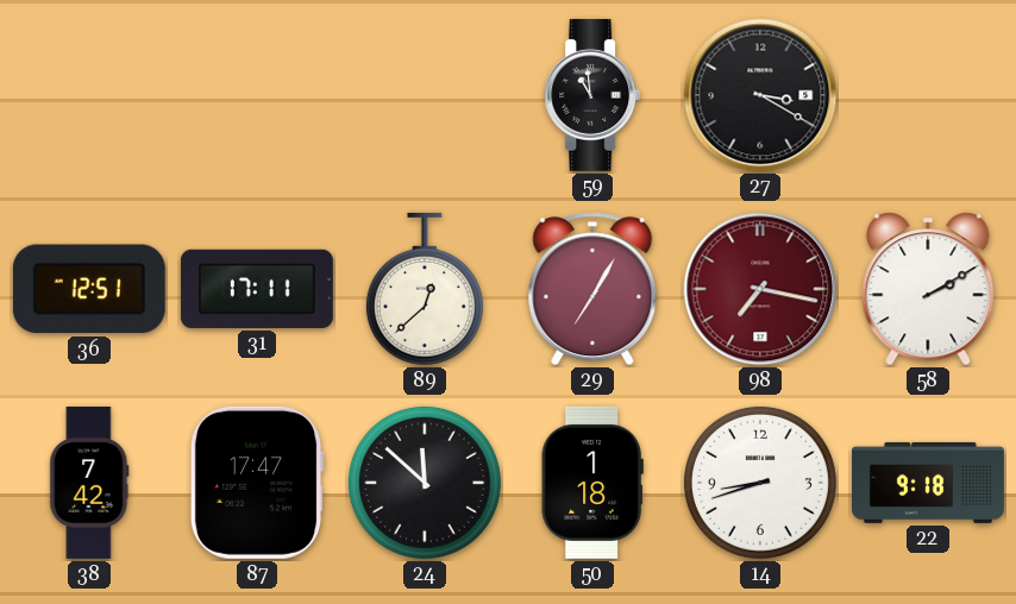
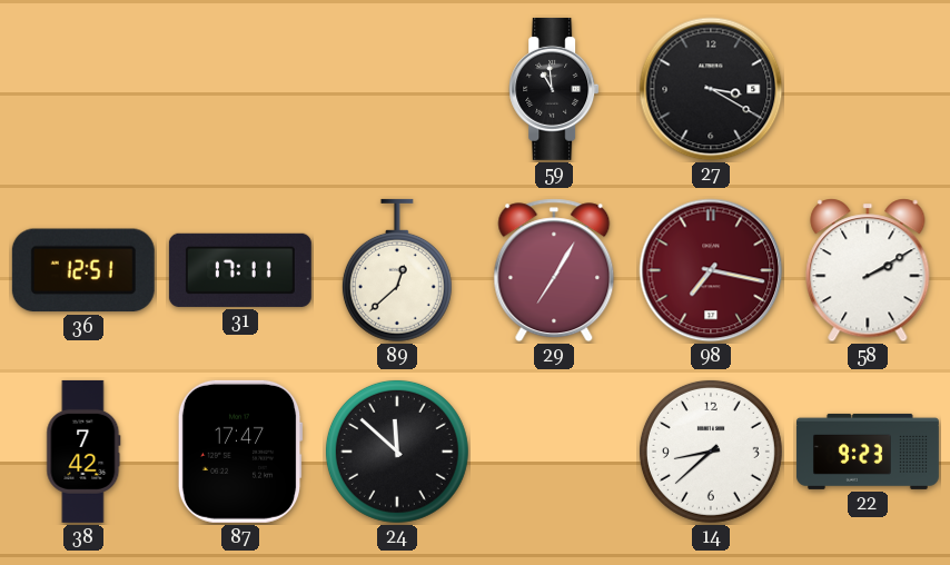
50: 1:18 -> none (592, 483)
14: 8:42 -> 8:38 (711, 452)
22: 9:18 -> 9:23 (868, 452)
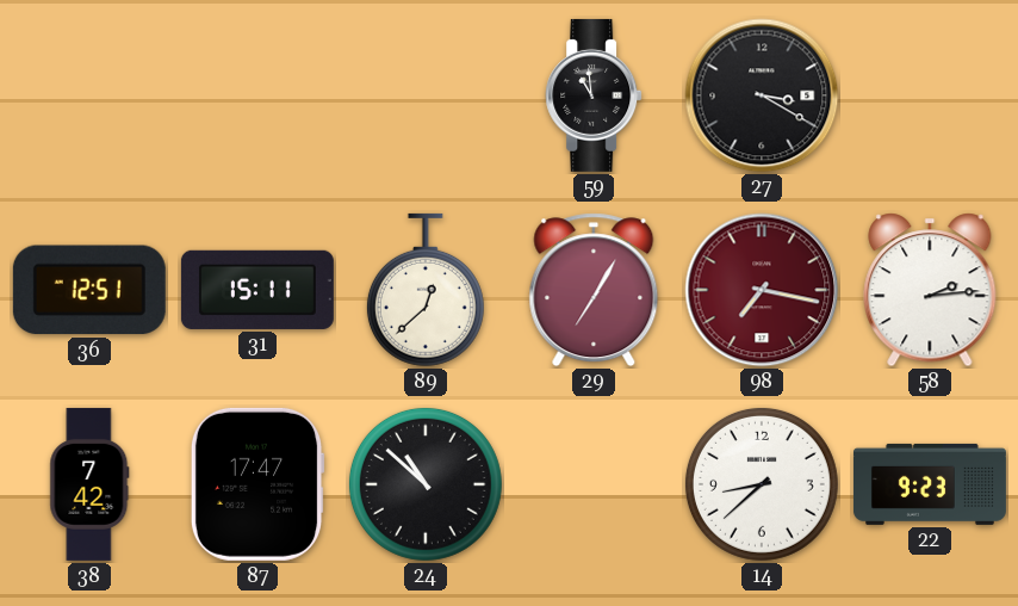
31: 17:11 -> 15:11 (257, 290)
58: 2:10 -> 2:14 (930, 290)
24: 11:52 -> 10:52 (426, 484)
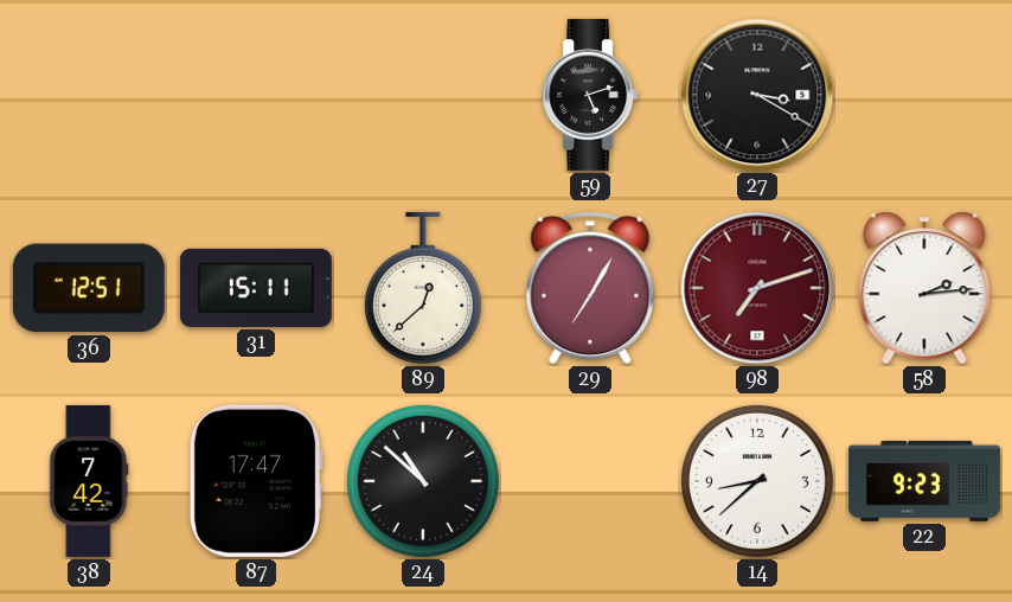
59: 10:59 -> 5:12 (590, 95)
98: 7:17 -> 7:12 (757, 288)
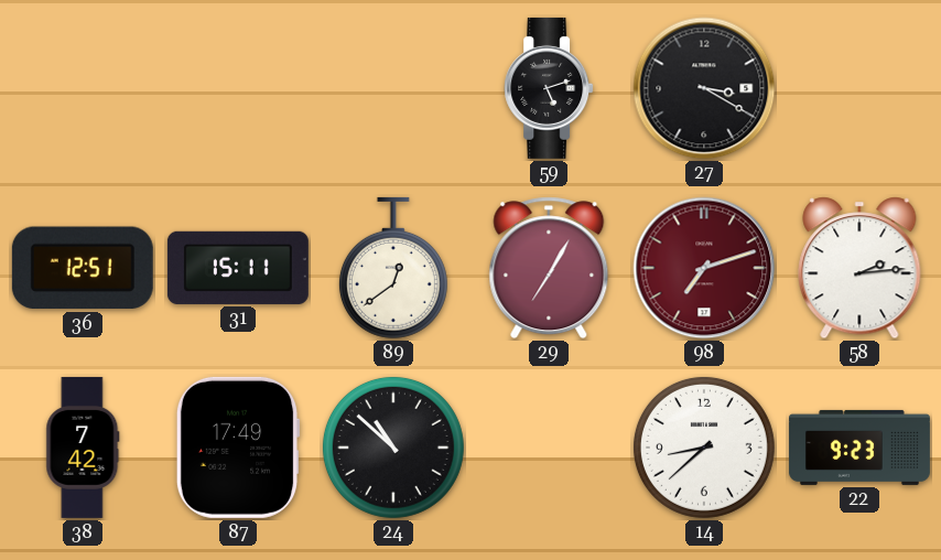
89: 12:38 -> 12:39 (393, 268)
87: 17:47 -> 17:49 (238, 448)
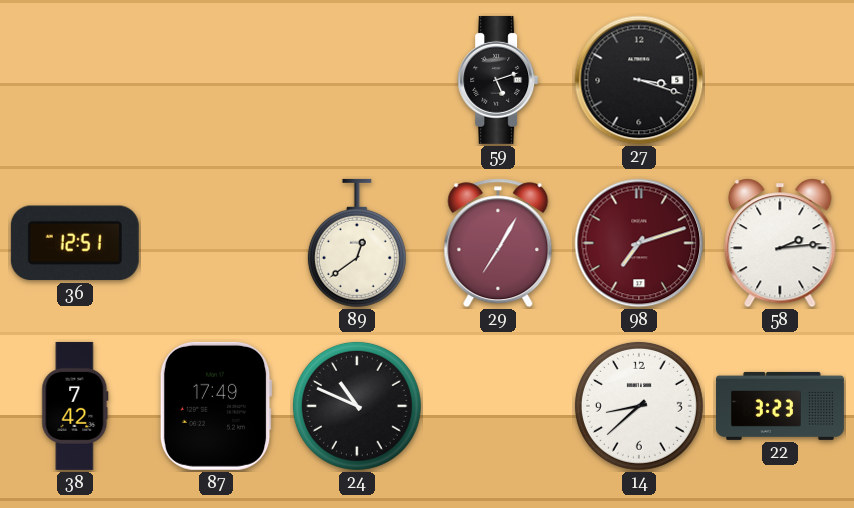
27: 3:20 -> 3:18 (639, 80)
31: 15:11 -> none (238, 268)
24: 10:52 -> 10:49 (357, 406)
22: 9:23 -> 3:23 (780, 406)
